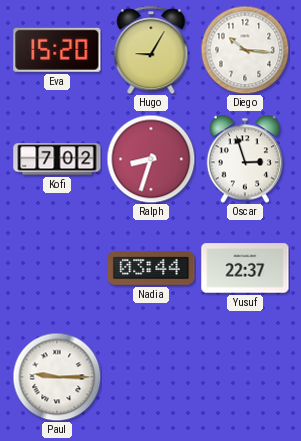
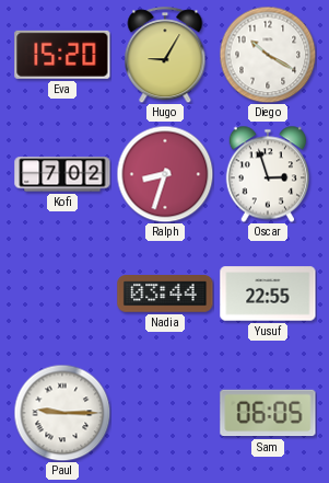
Diego: 10:16 -> 10:20 (268, 55)
Yusuf: 22:37 -> 22:55 (268, 294)
Sam: none -> 06:05 (268, 413)
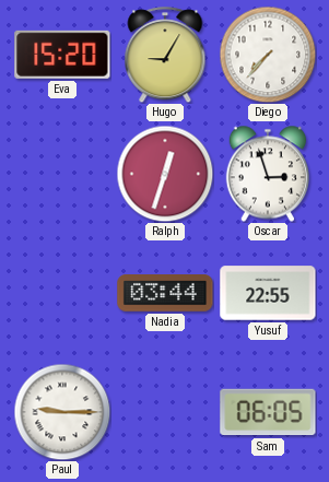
Diego: 10:20 -> 7:37 (268, 55)
Kofi: 7:02 -> none (62, 174)
Ralph: 8:33 -> 12:33 (165, 174)
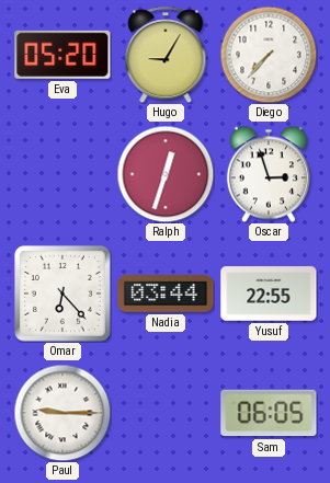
Eva: 15:20 -> 05:20 (62, 55)
Omar: none -> 6:23 (62, 294)
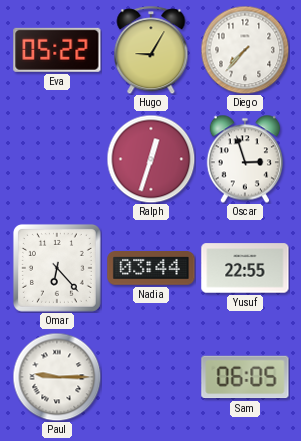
Eva: 05:20 -> 05:22 (57, 50)
